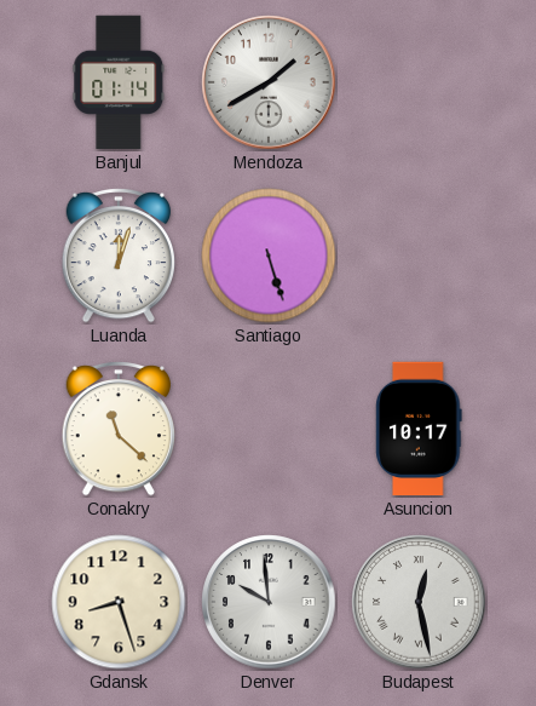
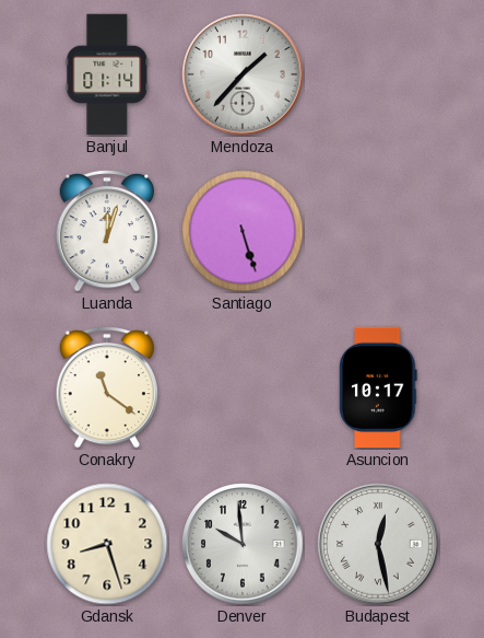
Mendoza: 1:40 -> 1:37 (243, 74)
Conakry: 11:22 -> 11:21 (106, 387)
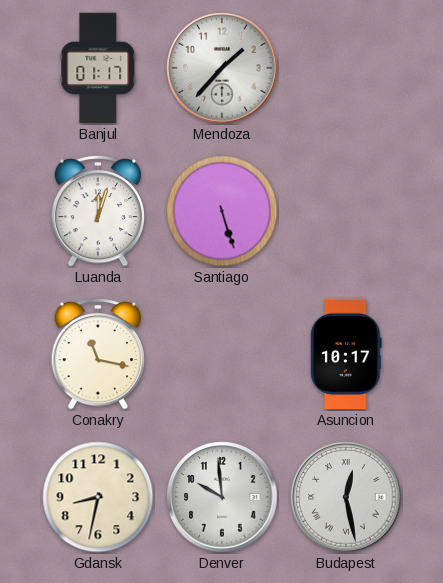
Banjul: 01:14 -> 01:17 (98, 68)
Conakry: 11:21 -> 11:17 (97, 354)
Gdansk: 8:27 -> 8:32 (98, 497)
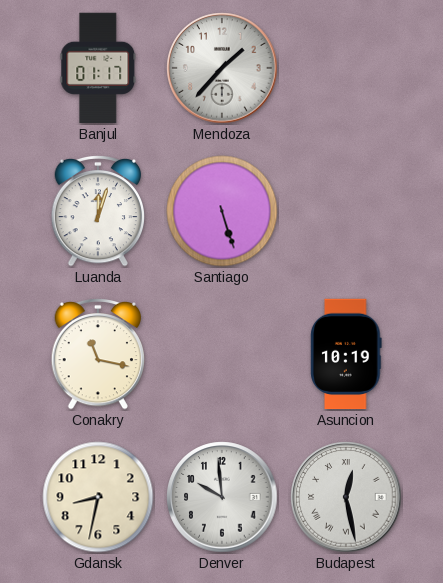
Asuncion: 10:17 -> 10:19 (346, 354)
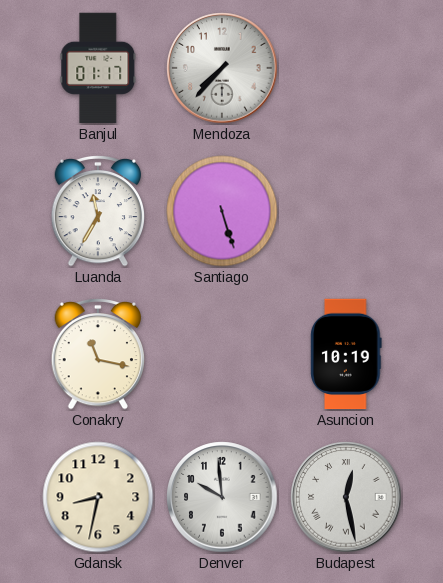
Mendoza: 1:37 -> 7:37 (222, 68)
Luanda: 12:03 -> 11:35 (97, 211)
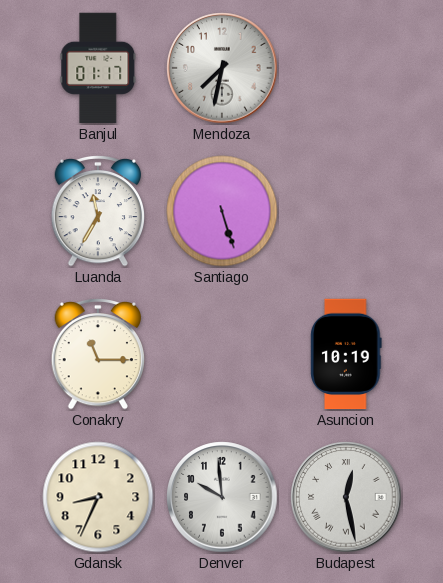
Mendoza: 7:37 -> 7:32 (222, 68)
Conakry: 11:17 -> 11:15 (97, 354)
Gdansk: 8:32 -> 8:34 (98, 497)
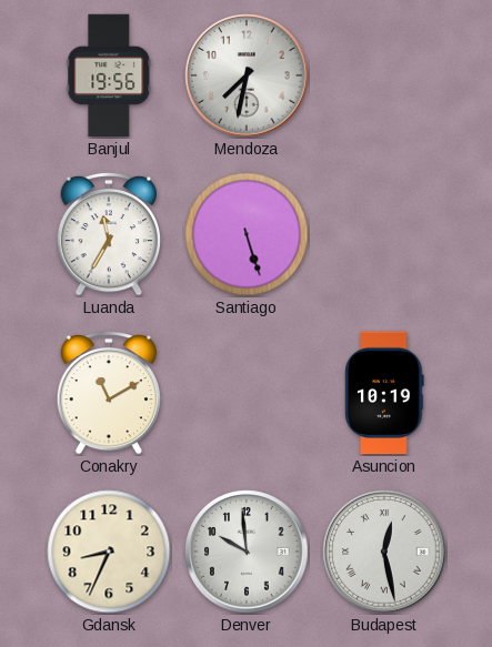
Banjul: 01:17 -> 19:56 (109, 75)
Conakry: 11:15 -> 11:10 (108, 393)
